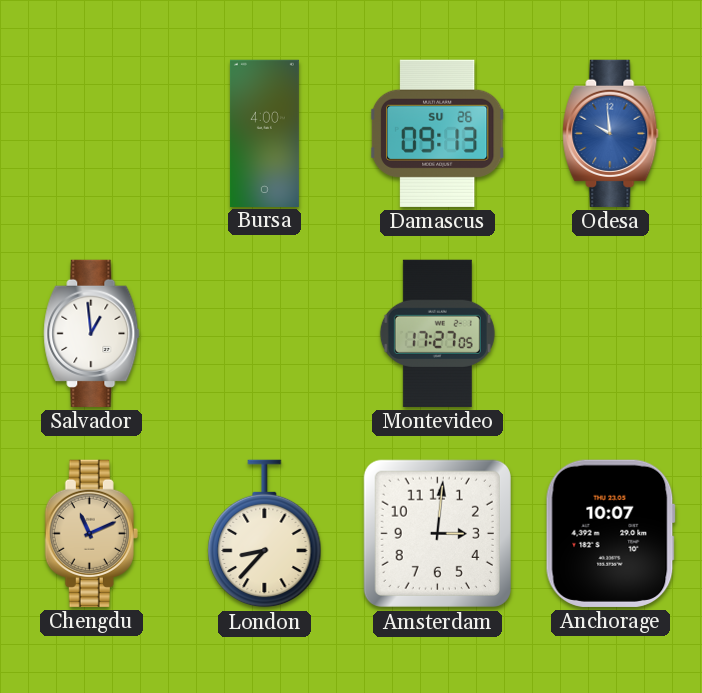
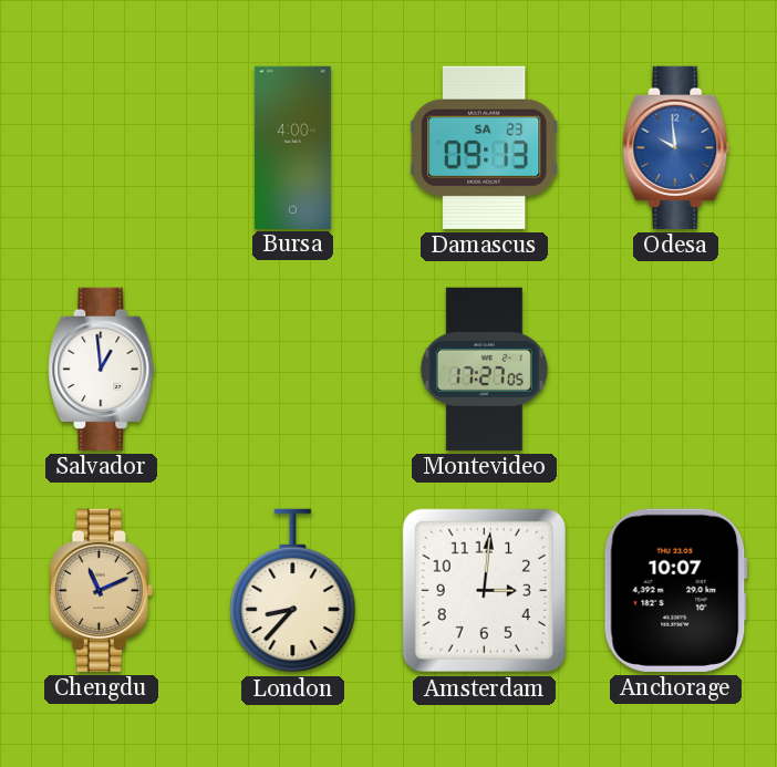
Damascus date: SU 26 -> SA 23 (484, 147)
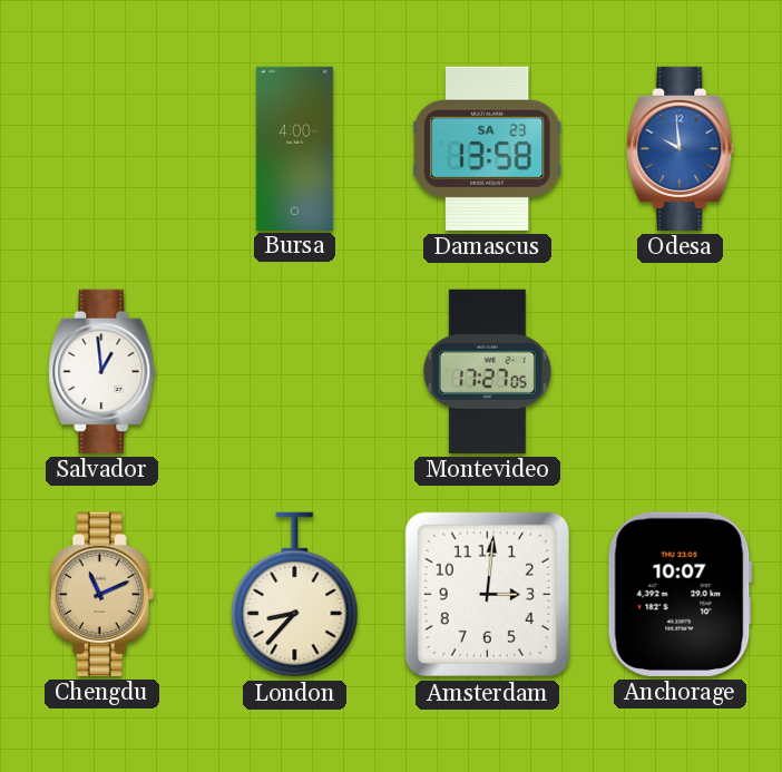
Damascus: 09:13 -> 13:58 (487, 148)
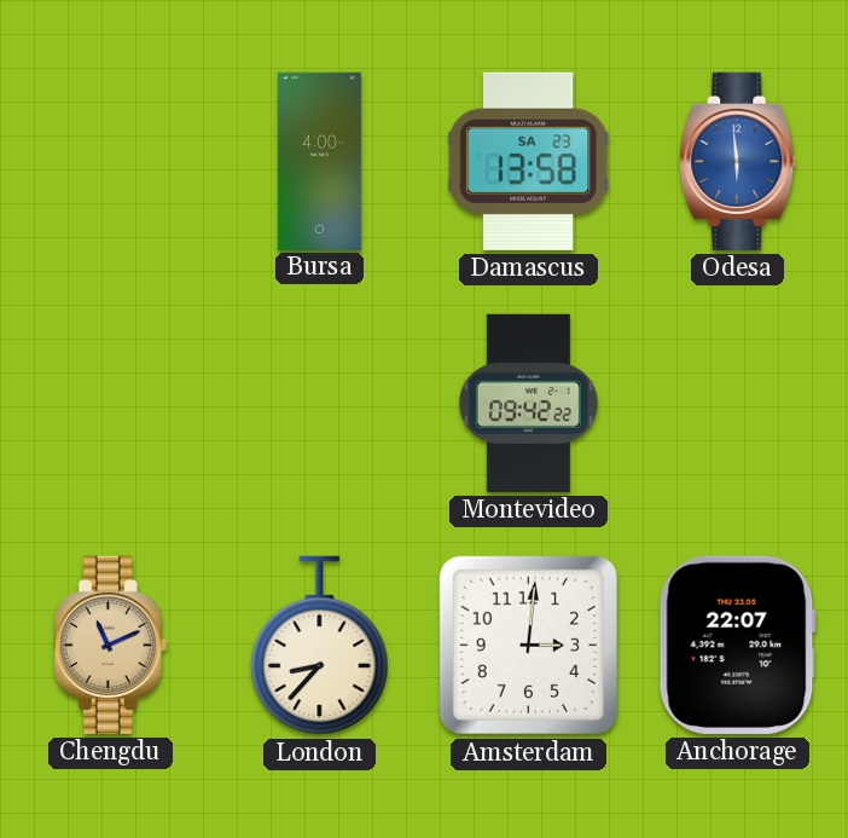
Odesa: 9:59 -> 5:59 (738, 161)
Salvador: 12:59 -> none (102, 371)
Montevideo: 17:27 -> 09:42 (528, 403)
Anchorage: 10:07 -> 22:07 (737, 645)
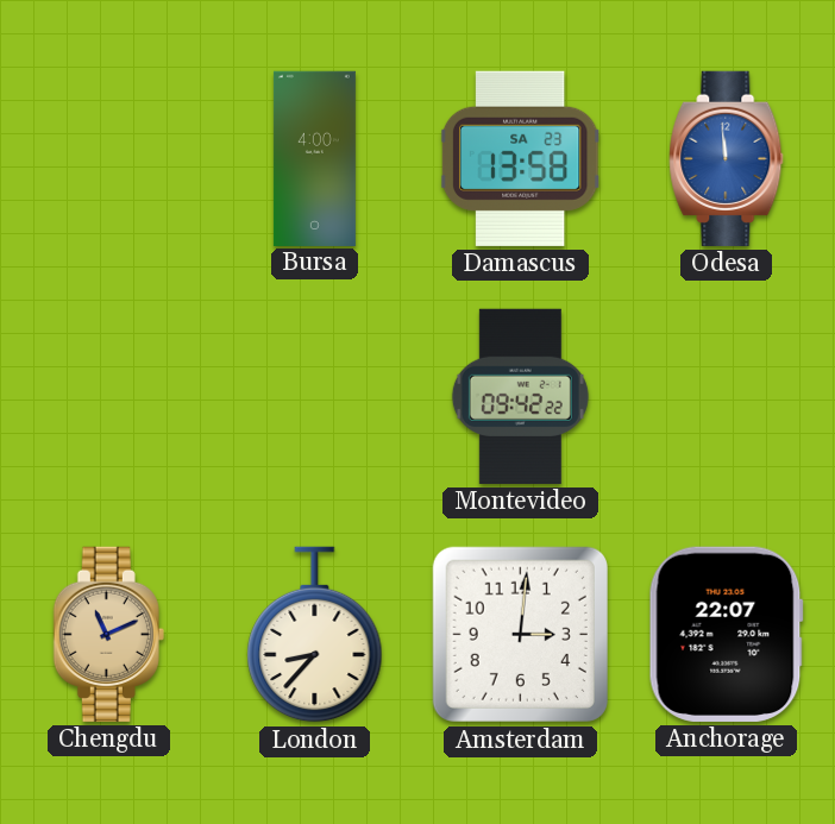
Odesa: 5:59 -> 11:59 (727, 158)
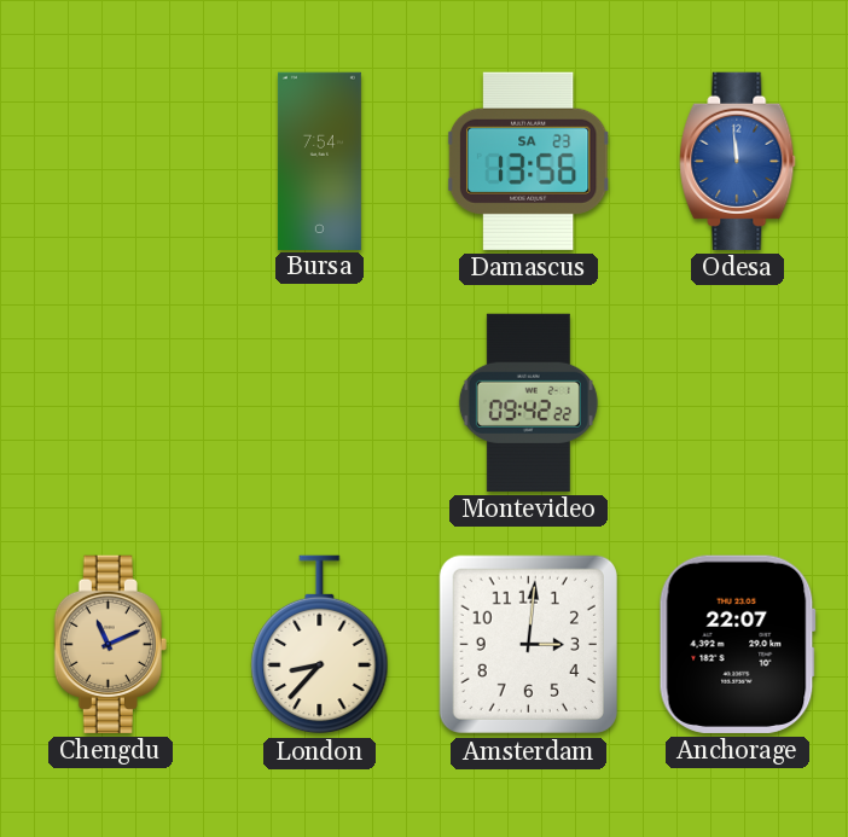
Bursa: 4:00 -> 7:54 (319, 161)
Damascus: 13:58 -> 13:56 (528, 161)
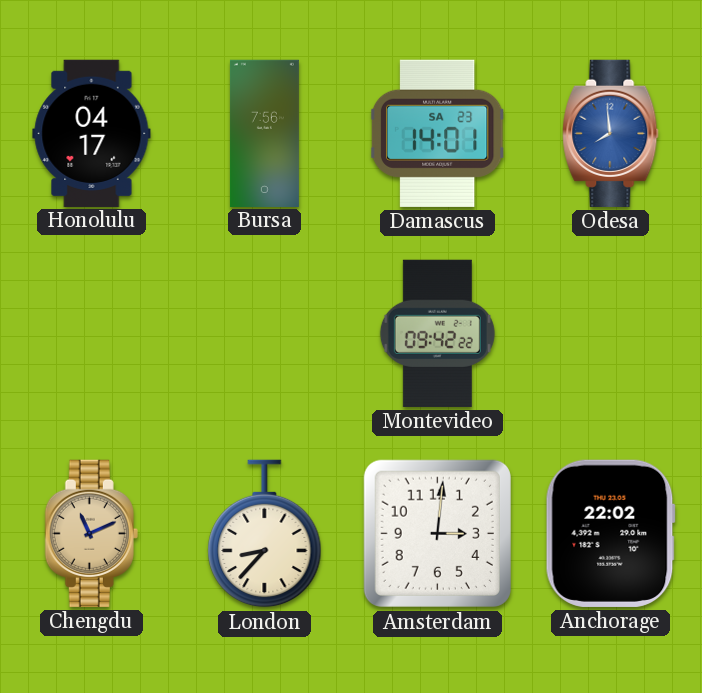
Honolulu: none -> 04:17 (92, 133)
Bursa: 7:54 -> 7:56 (264, 133)
Damascus: 13:56 -> 14:01 (437, 133)
Odesa: 11:59 -> 7:59 (611, 133)
Anchorage: 22:07 -> 22:02 (610, 533)
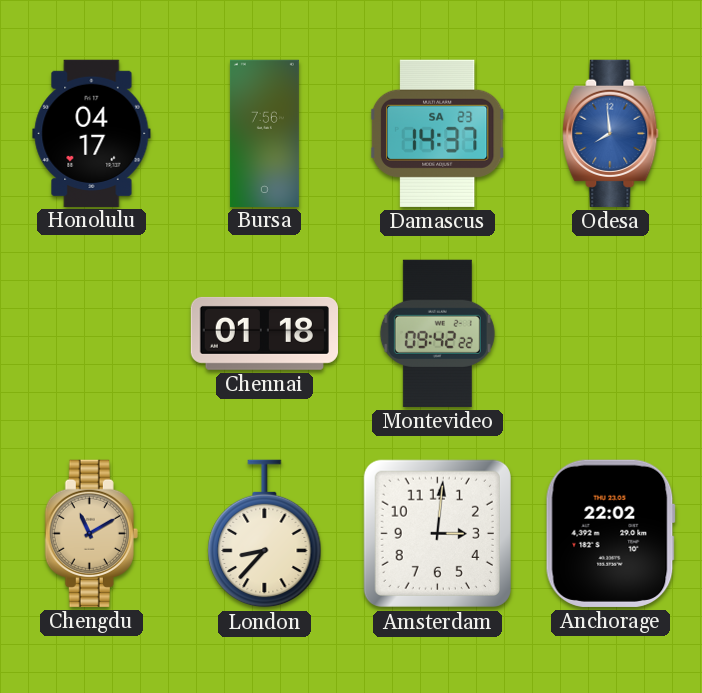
Damascus: 14:01 -> 14:37 (437, 133)
Chennai: none -> 01:18 (264, 333)
Chengdu: 11:11 -> 11:10 (91, 533)
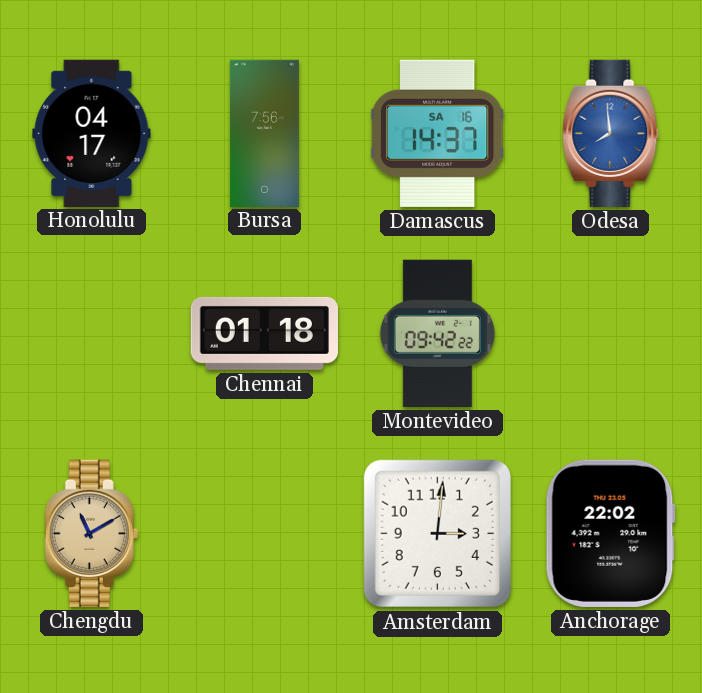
Damascus date: SA 23 -> SA 16 (437, 133)
London: 8:37 -> none (265, 534)
